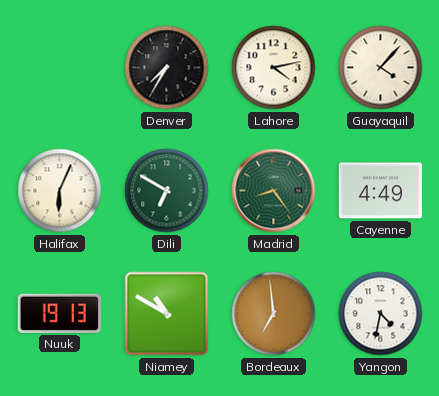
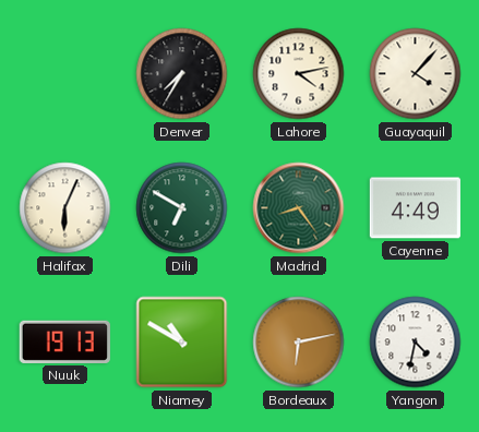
Bordeaux: 6:59 -> 6:13 (299, 343)
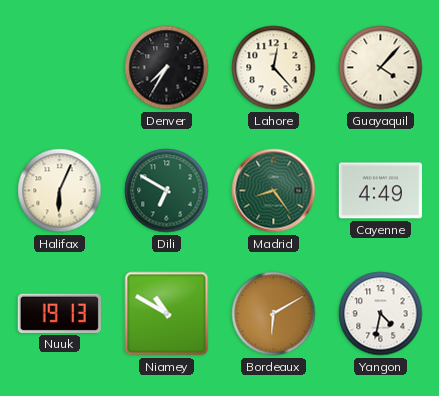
Lahore: 4:13 -> 12:23 (274, 68)
Bordeaux: 6:13 -> 6:10 (274, 314)
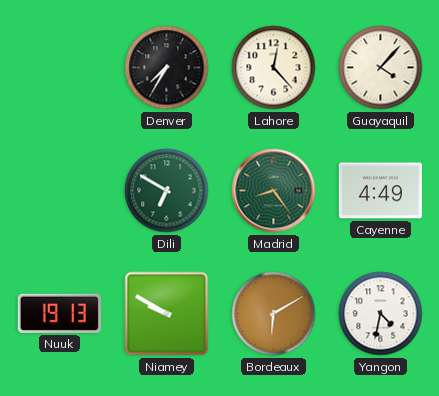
Halifax: 6:04 -> none (60, 191)
Niamey: 10:50 -> 9:50 (167, 314)
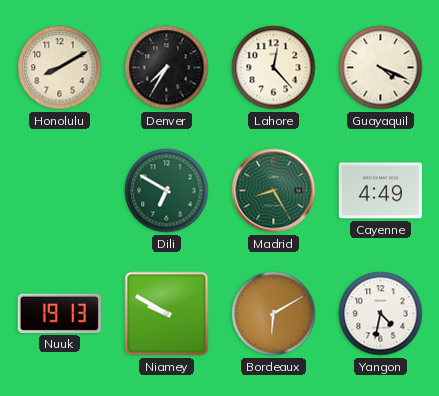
Honolulu: none -> 8:10 (60, 68)
Guayaquil: 4:07 -> 4:19 (381, 68)
Madrid: 8:24 -> 8:25 (274, 191)
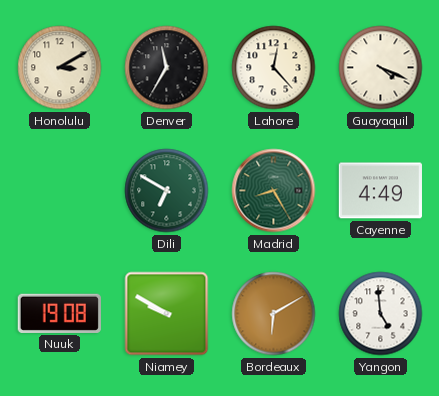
Honolulu: 8:10 -> 3:10 (60, 68)
Denver: 7:35 -> 11:35 (167, 68)
Nuuk: 19:13 -> 19:08 (59, 313)
Yangon: 4:32 -> 4:59 (381, 314)
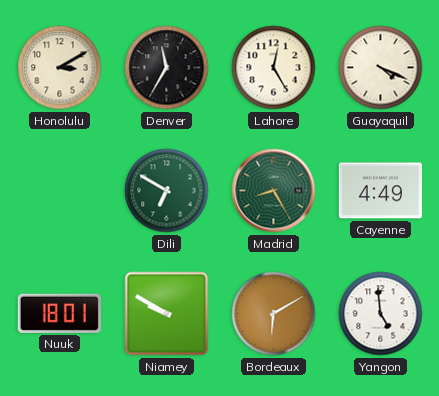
Lahore: 12:23 -> 12:25 (274, 68)
Nuuk: 19:08 -> 18:01 (59, 313)
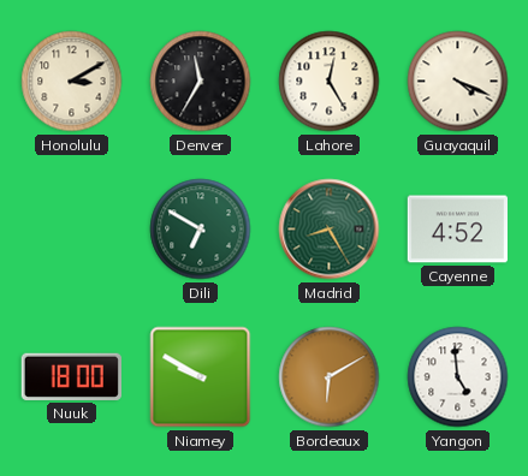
Cayenne: 4:49 -> 4:52 (457, 230)
Nuuk: 18:01 -> 18:00 (71, 376)
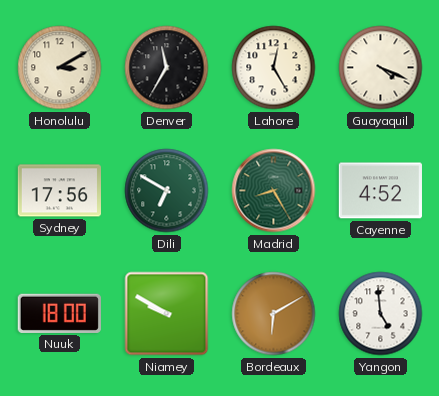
Sydney: none -> 17:56 (59, 191)
